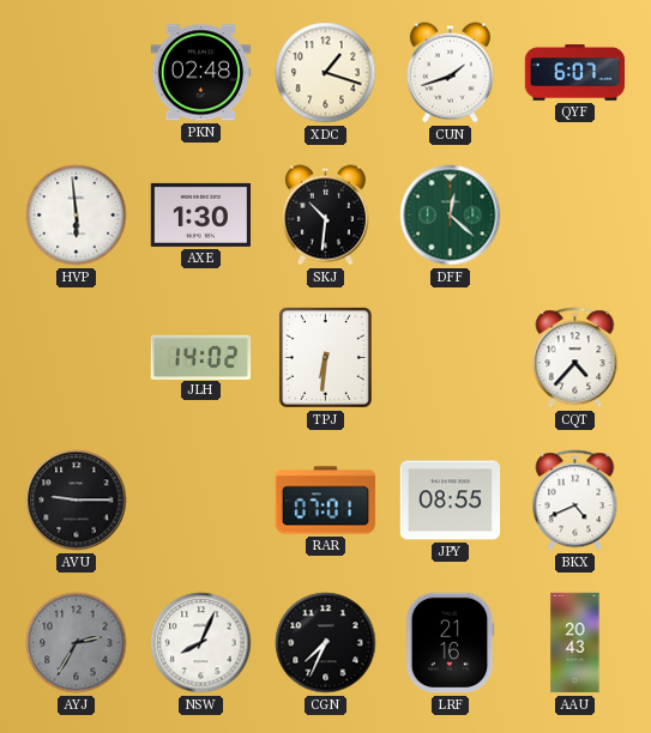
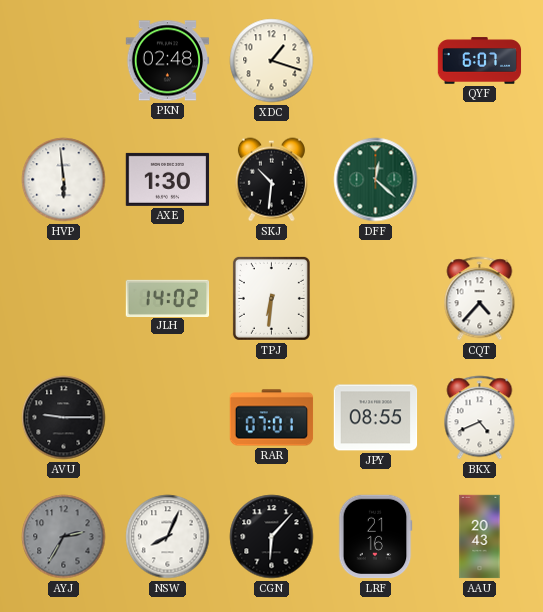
CUN: 1:42 -> none (450, 73)
CGN: 7:34 -> 6:07 (272, 537)
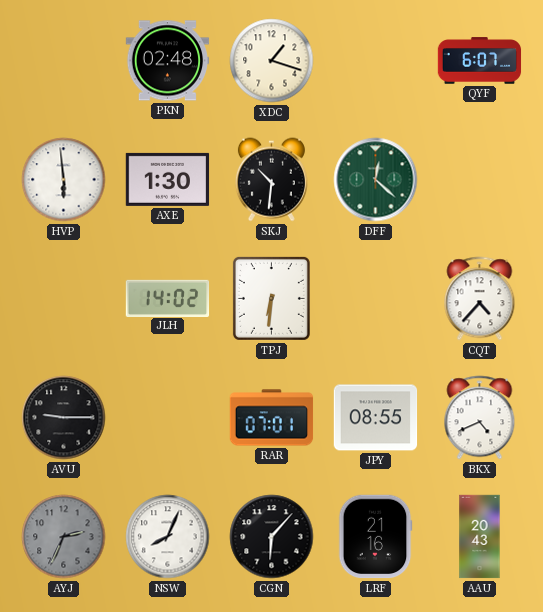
AYJ: 2:35 -> 2:34 (64, 537)
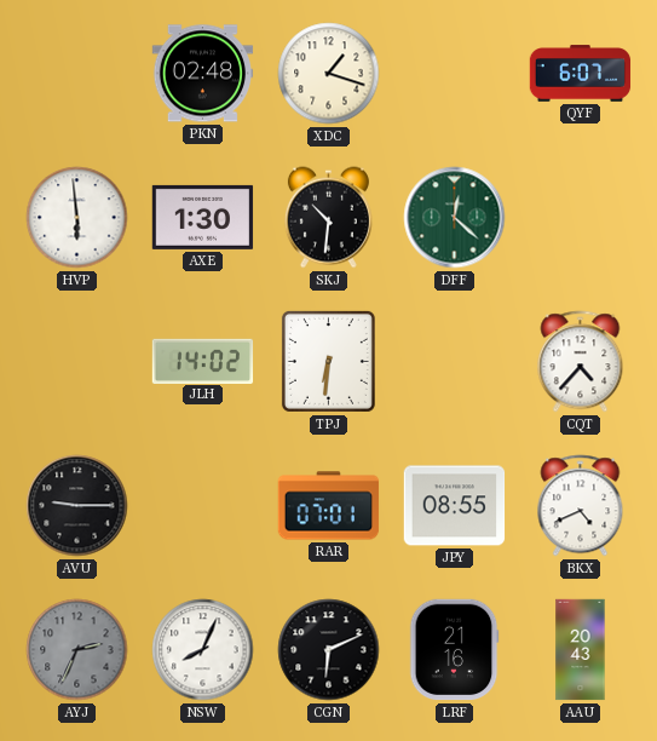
CGN: 6:07 -> 6:11 (329, 650)
